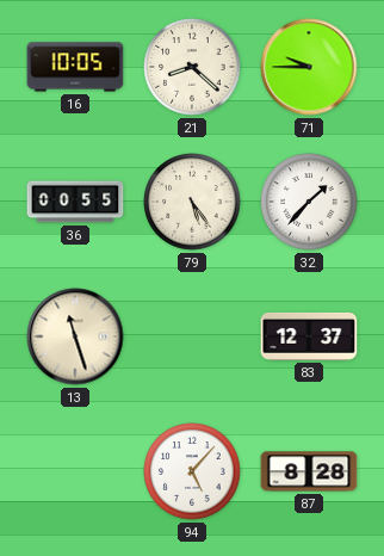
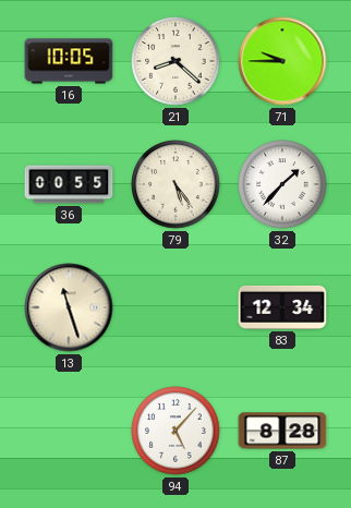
83: 12:37 -> 12:34 (282, 307)
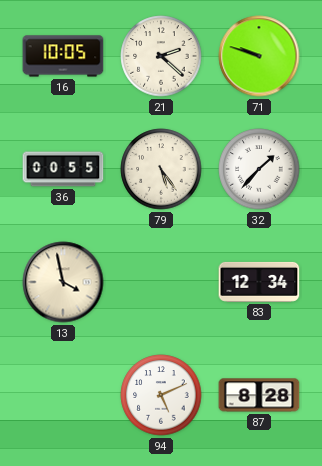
21: 8:22 -> 2:22 (161, 56)
71: 9:45 -> 9:48 (259, 56)
13: 11:27 -> 3:58 (63, 282)
94: 5:07 -> 5:11 (161, 395)
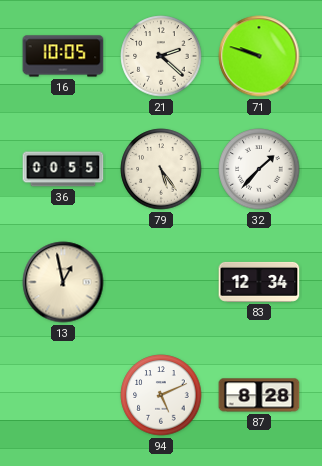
13: 3:58 -> 12:58 (63, 282)
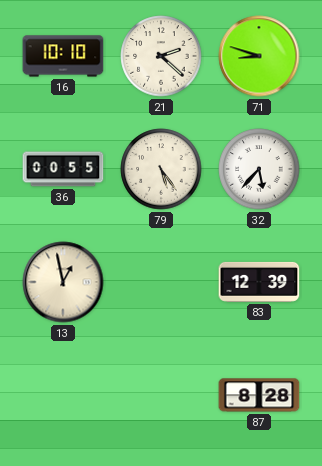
16: 10:05 -> 10:10 (63, 56)
71: 9:48 -> 8:48 (259, 56)
32: 1:37 -> 5:37 (259, 169)
83: 12:34 -> 12:39 (259, 282)
94: 5:11 -> none (161, 395)
